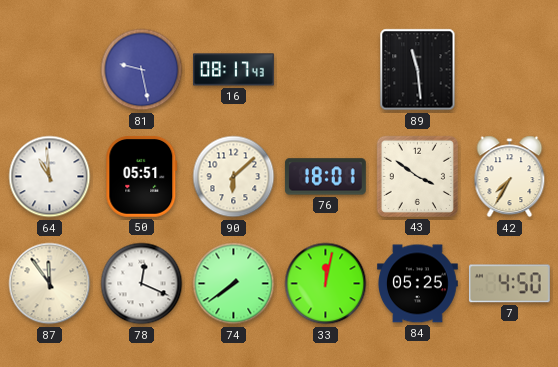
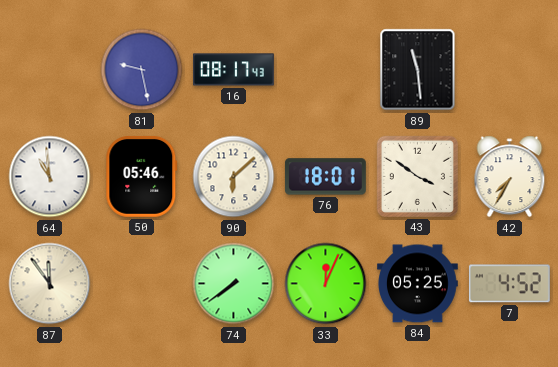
50: 05:51 -> 05:46 (142, 176)
78: 12:19 -> none (142, 284)
33: 12:02 -> 12:04 (326, 284)
7: 4:50 -> 4:52 (509, 284)
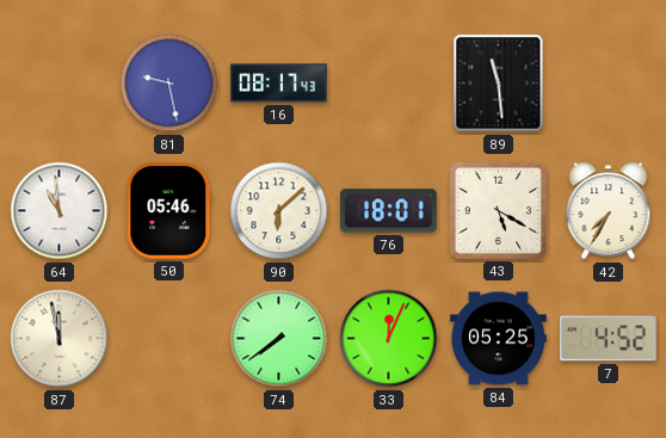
43: 3:51 -> 5:20 (498, 210)
87: 11:54 -> 11:58 (60, 339)
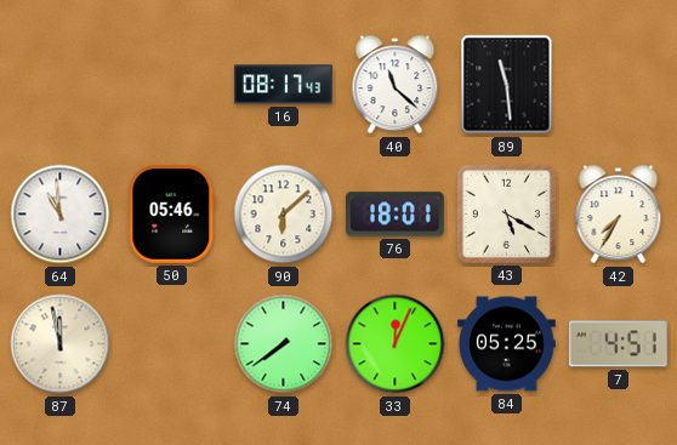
81: 9:28 -> none (169, 84)
40: none -> 11:22 (396, 85)
7: 4:52 -> 4:51 (618, 344)
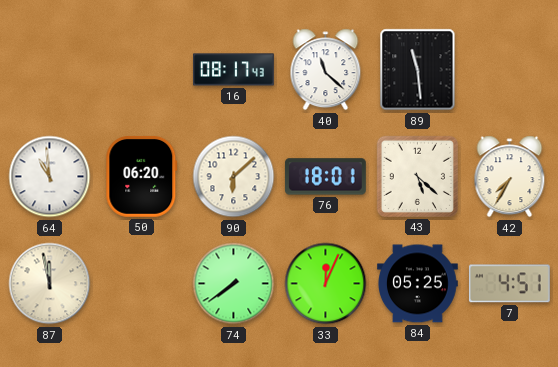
50: 05:46 -> 06:20 (142, 176)
43: 5:20 -> 5:22 (417, 176)
